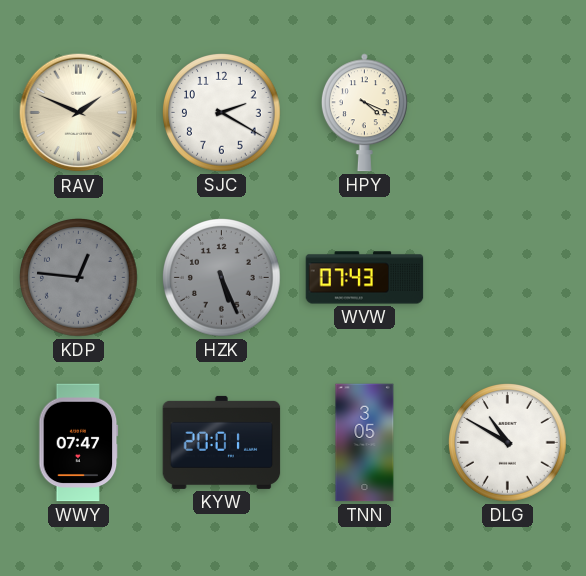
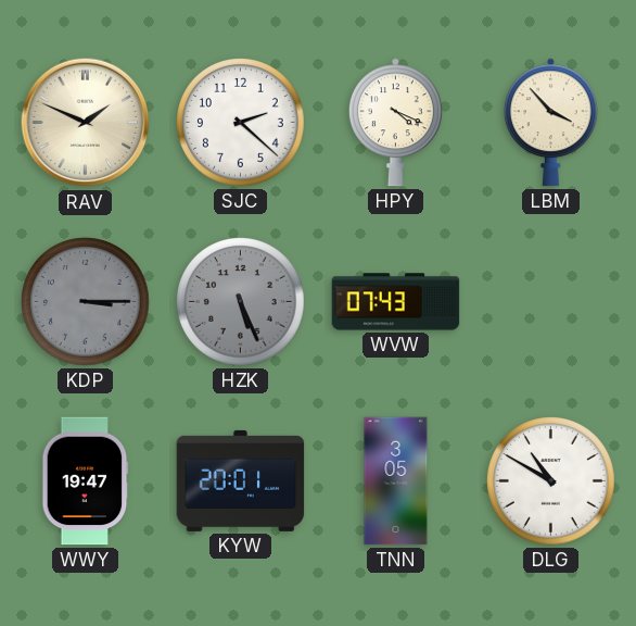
SJC: 2:20 -> 2:22 (241, 123)
LBM: none -> 3:53 (550, 123)
KDP: 12:46 -> 3:15 (86, 302)
WWY: 07:47 -> 19:47 (86, 481)
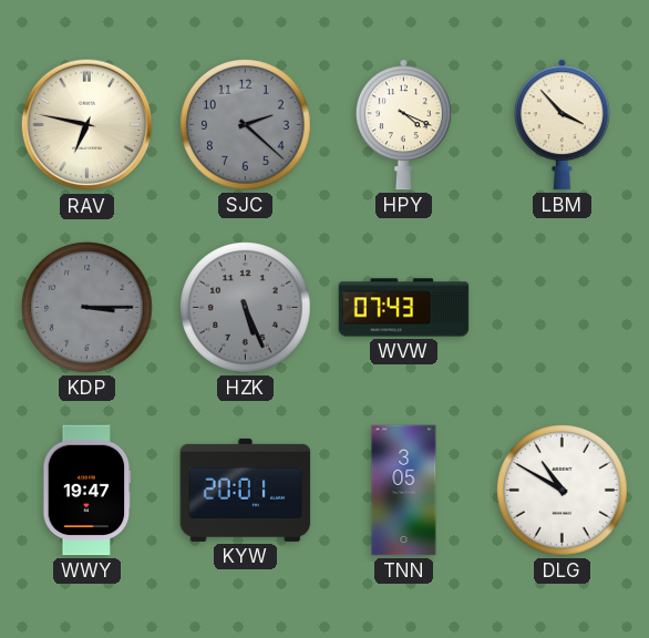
RAV: 1:49 -> 6:47 (87, 125)
SJC dial: white -> grey (246, 125)
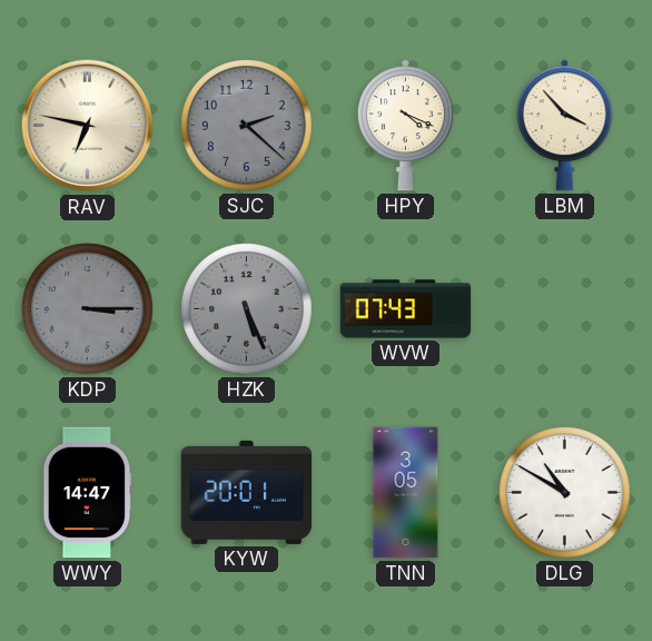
WWY: 19:47 -> 14:47 (88, 493)
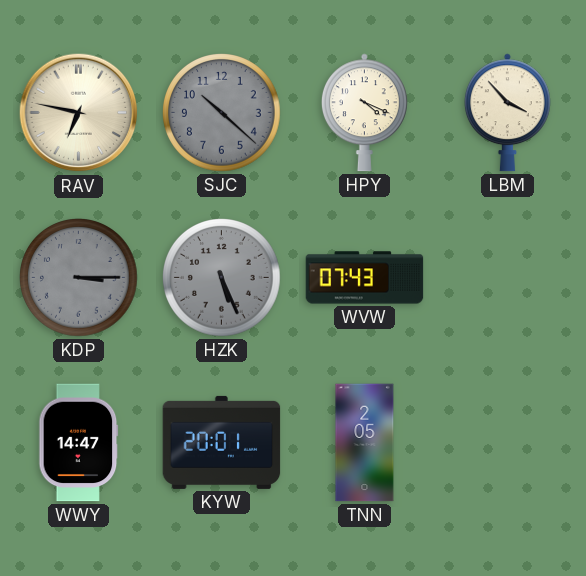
SJC: 2:22 -> 10:22 (222, 113)
TNN: 3:05 -> 2:05 (365, 443)
DLG: 10:50 -> none (565, 493)
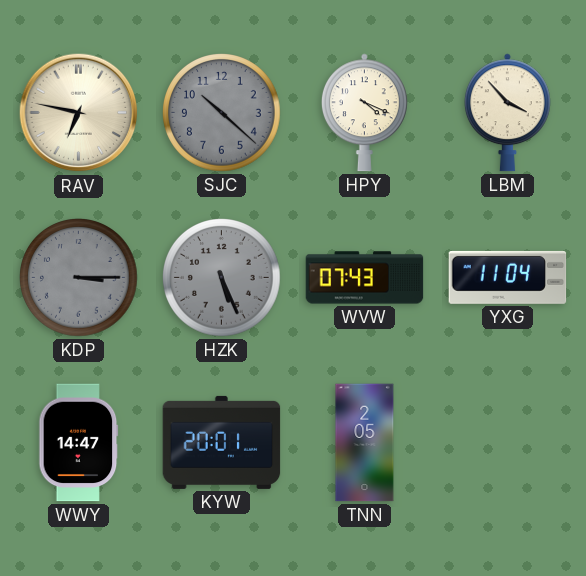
YXG: none -> 11:04 (508, 277)
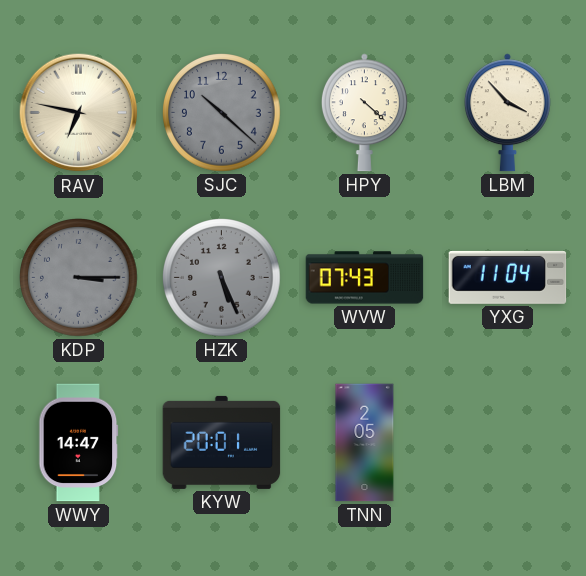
HPY: 4:19 -> 4:22 (364, 113)
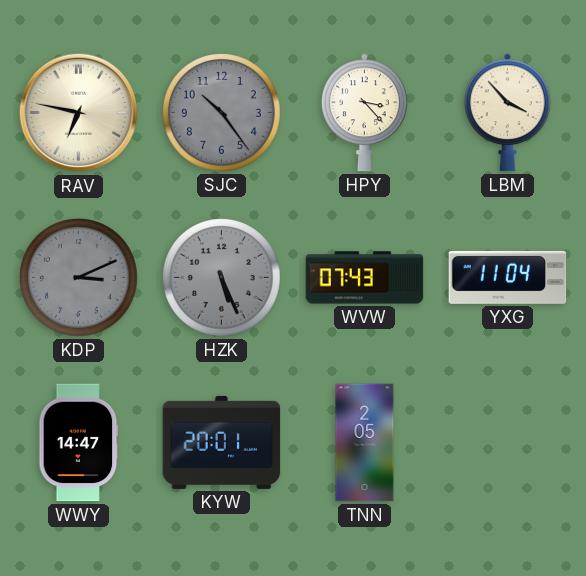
SJC: 10:22 -> 10:24 (222, 113)
HPY: 4:22 -> 3:23 (364, 113)
KDP: 3:15 -> 3:11 (79, 278)
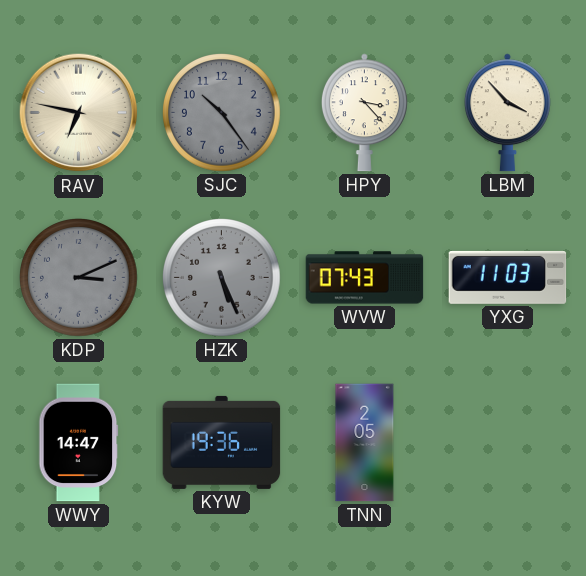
YXG: 11:04 -> 11:03 (508, 277)
KYW: 20:01 -> 19:36 (222, 442)
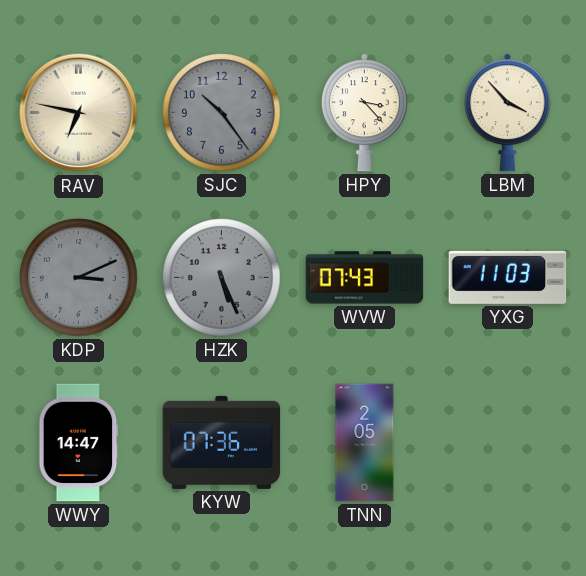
KYW: 19:36 -> 07:36 (222, 442)
